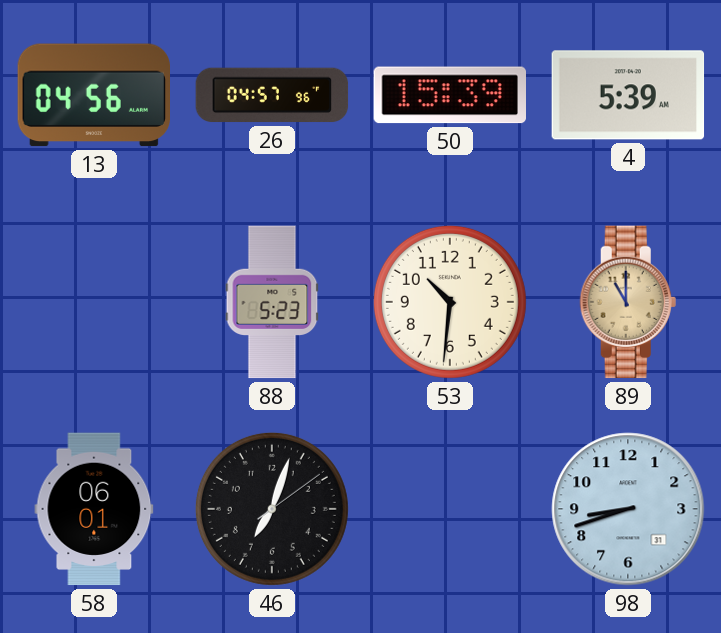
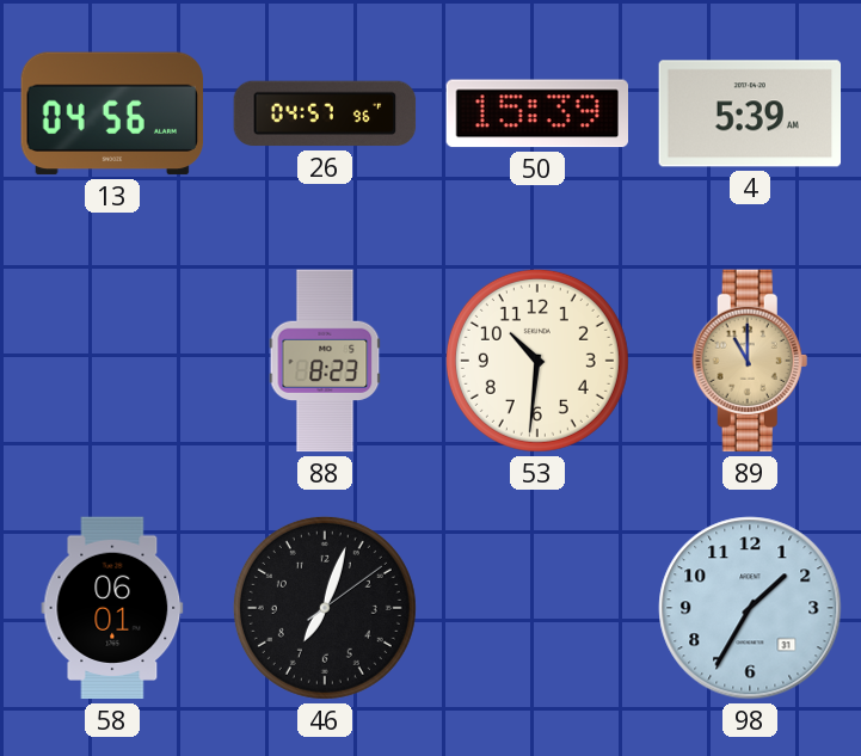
88: 5:23 -> 8:23 (325, 361)
98: 8:42 -> 1:35 (750, 608)
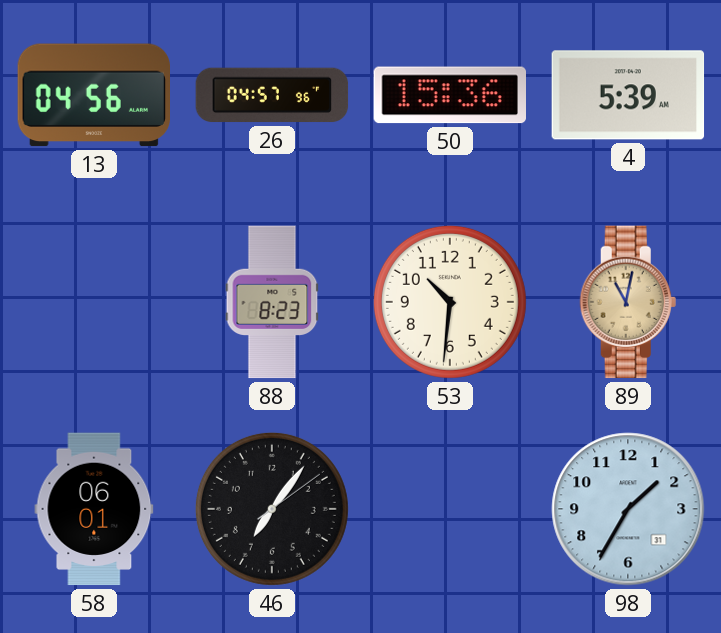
50: 15:39 -> 15:36 (449, 95)
89: 11:00 -> 11:02 (628, 302)
46: 7:03 -> 7:06 (272, 509)
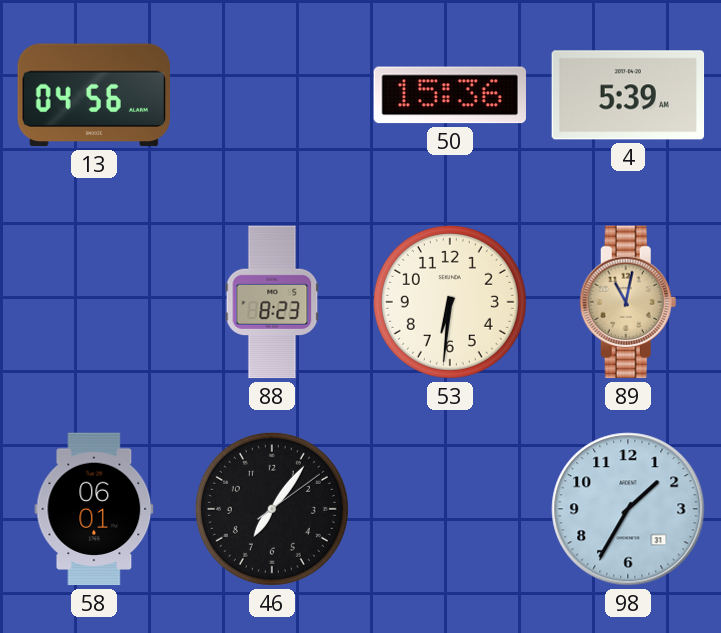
26: 04:57 -> none (272, 95)
53: 10:31 -> 6:31 (450, 302)
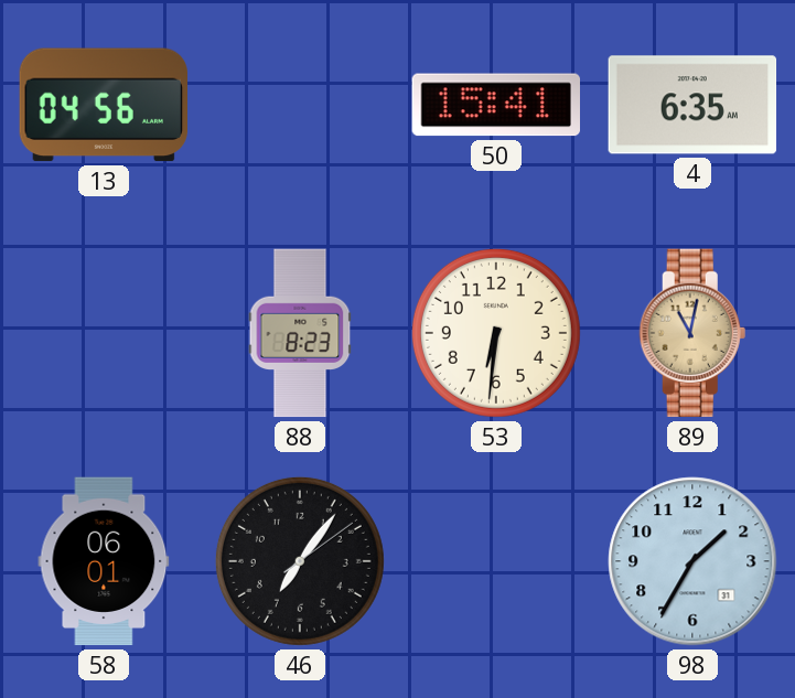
50: 15:36 -> 15:41 (495, 105)
4: 5:39 -> 6:35 (692, 105)
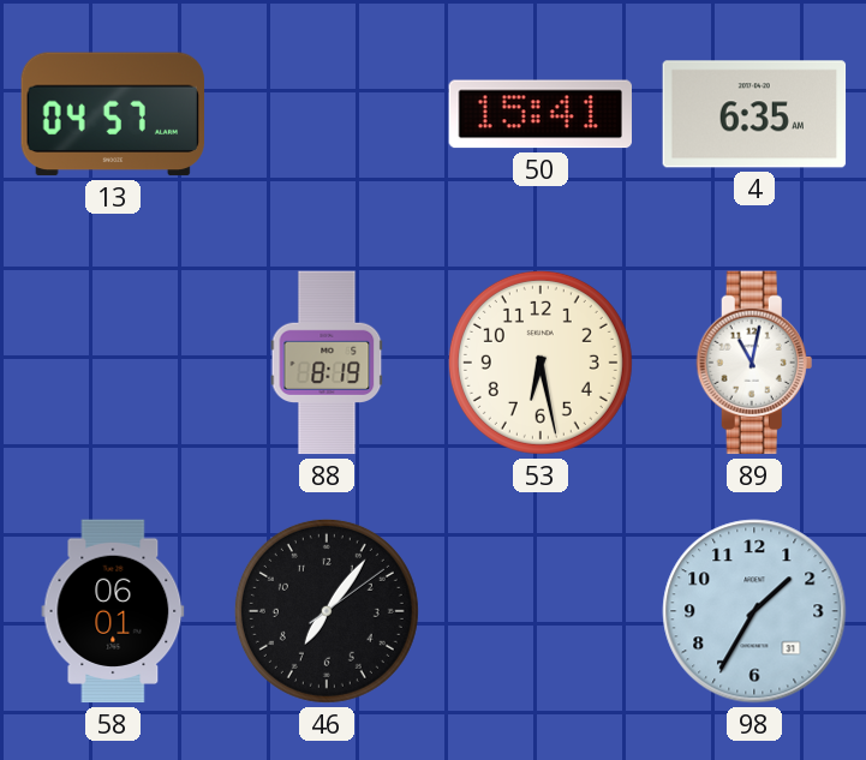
13: 04:56 -> 04:57 (112, 114)
88: 8:23 -> 8:19 (327, 363)
53: 6:31 -> 6:28 (540, 363)
89 dial: champagne -> white (754, 363)
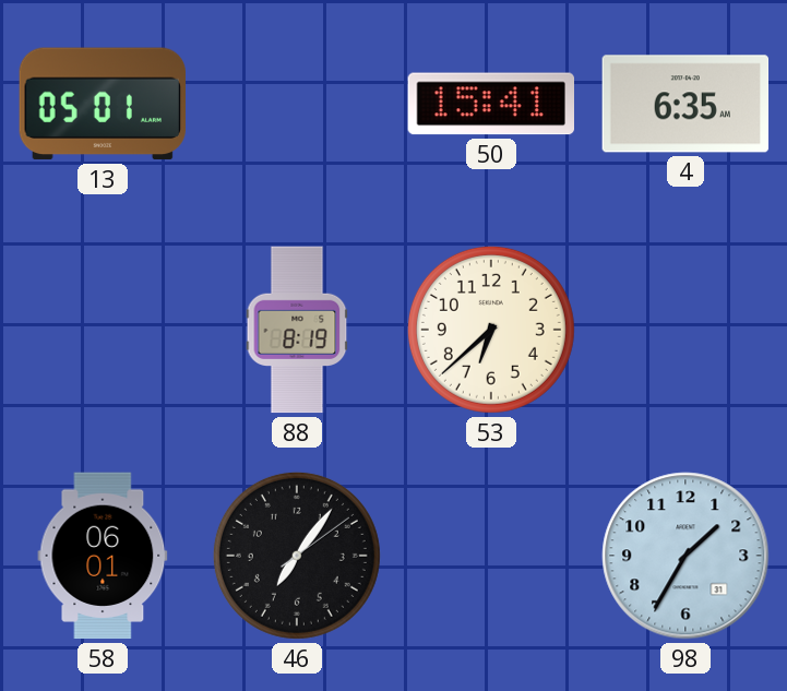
13: 04:57 -> 05:01 (102, 104)
53: 6:28 -> 6:38 (491, 330)
89: 11:02 -> none (754, 363)
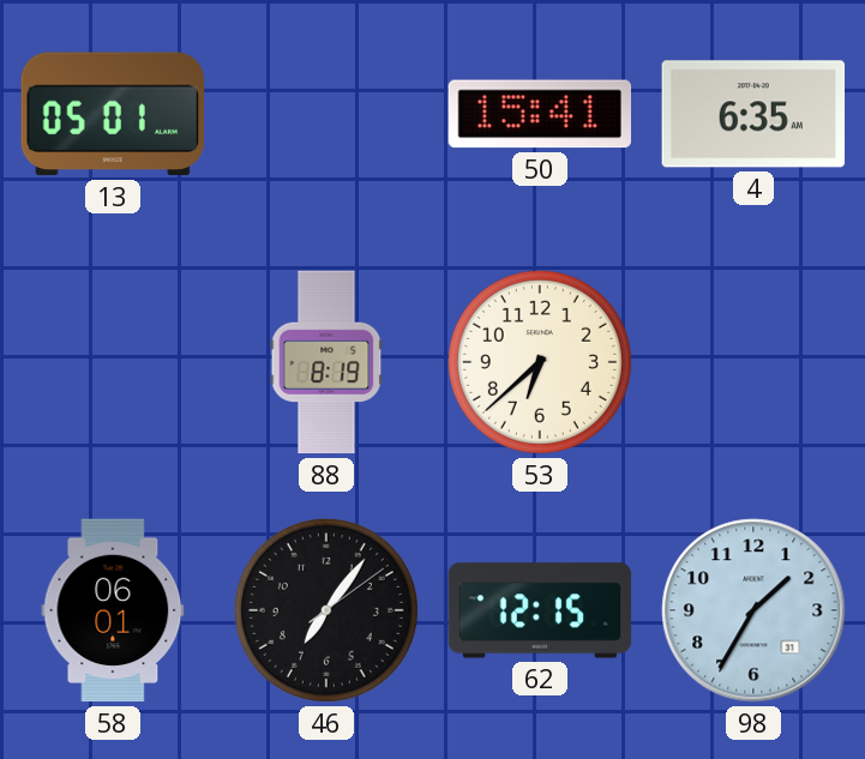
62: none -> 12:15 (540, 610)
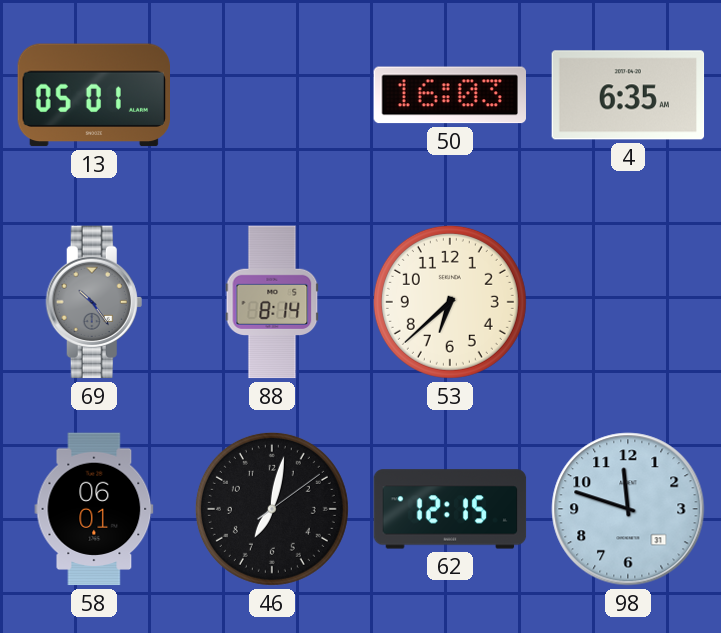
50: 15:41 -> 16:03 (449, 95)
69: none -> 10:24 (94, 302)
88: 8:19 -> 8:14 (272, 302)
46: 7:06 -> 7:02 (272, 509)
98: 1:35 -> 11:48 (628, 509)
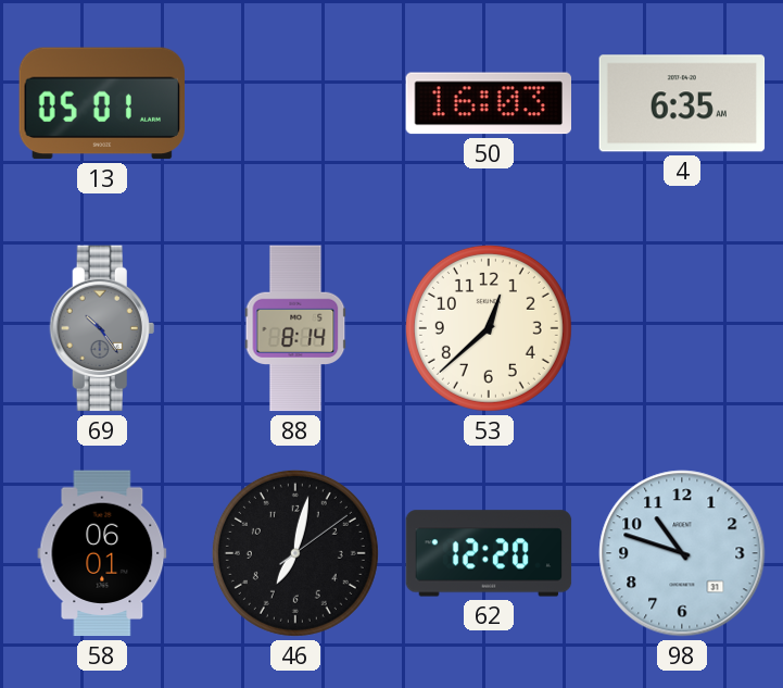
53: 6:38 -> 12:38 (489, 328)
62: 12:15 -> 12:20 (489, 553)
98: 11:48 -> 10:48 (682, 553)
